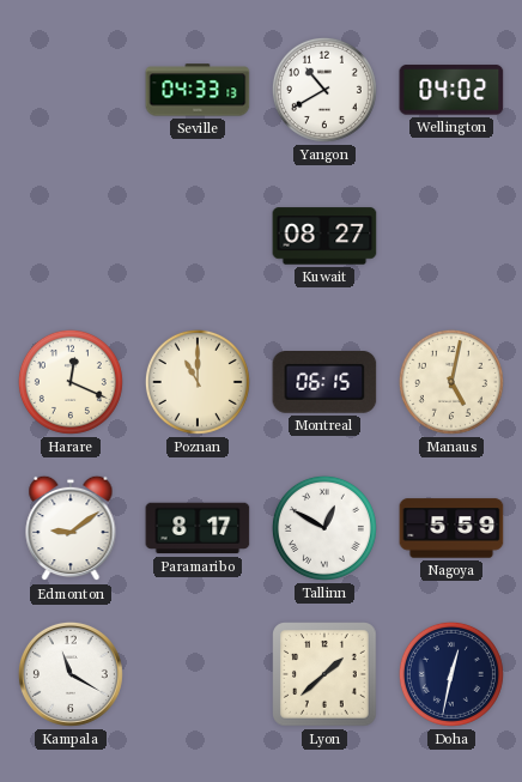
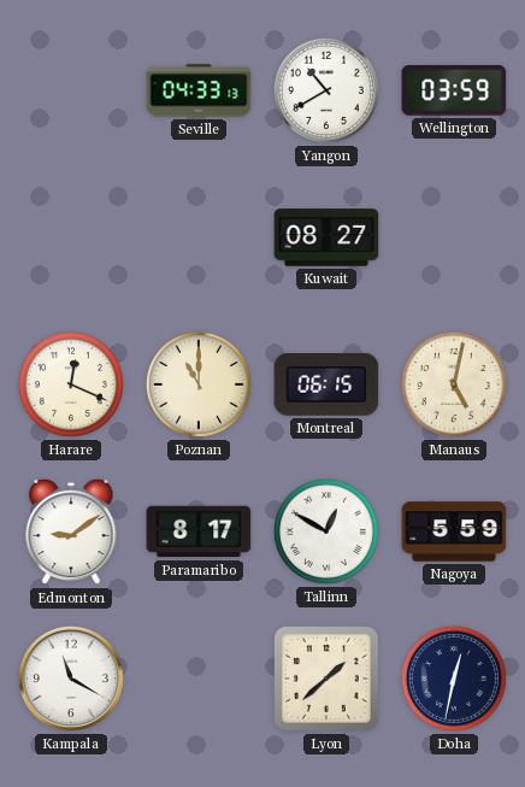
Wellington: 04:02 -> 03:59 (454, 90)
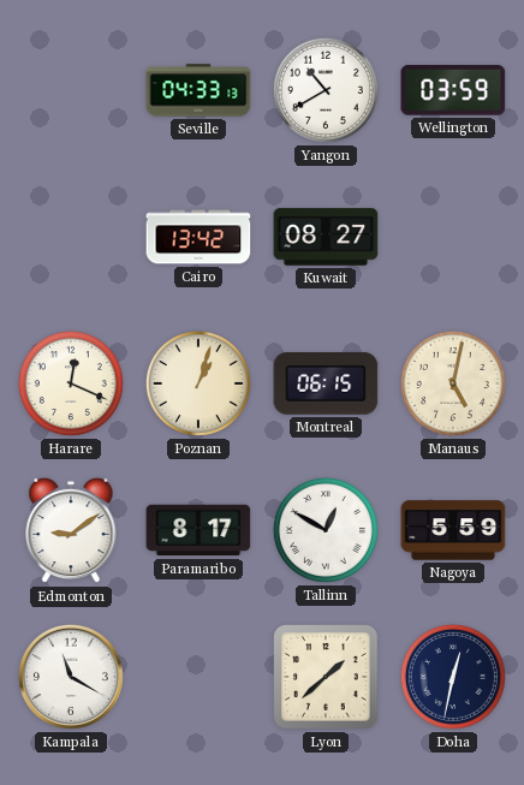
Cairo: none -> 13:42 (198, 237)
Poznan: 11:00 -> 1:03 (198, 383)
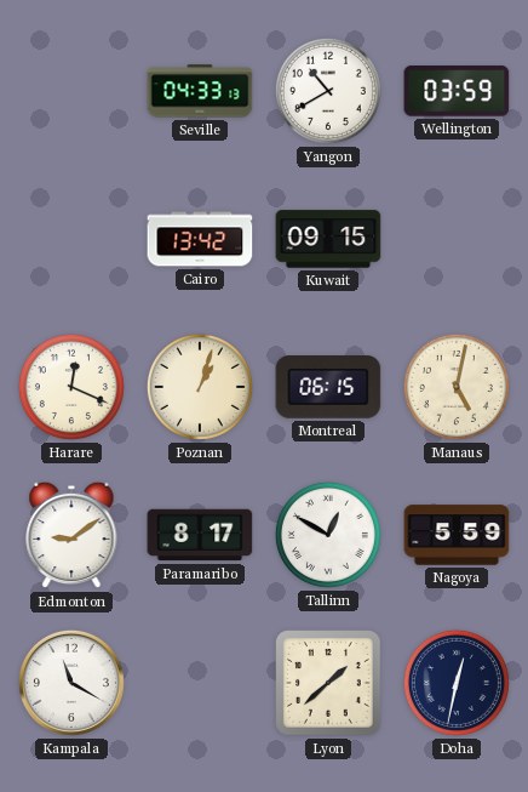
Kuwait: 08:27 -> 09:15 (328, 239)
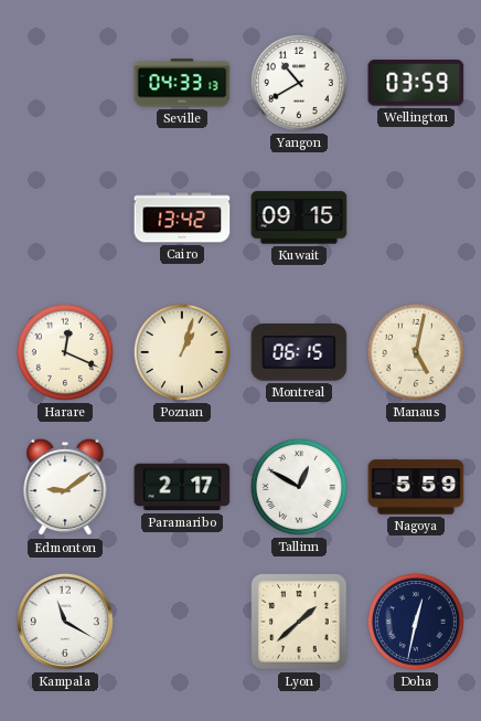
Paramaribo: 8:17 -> 2:17 (182, 487)
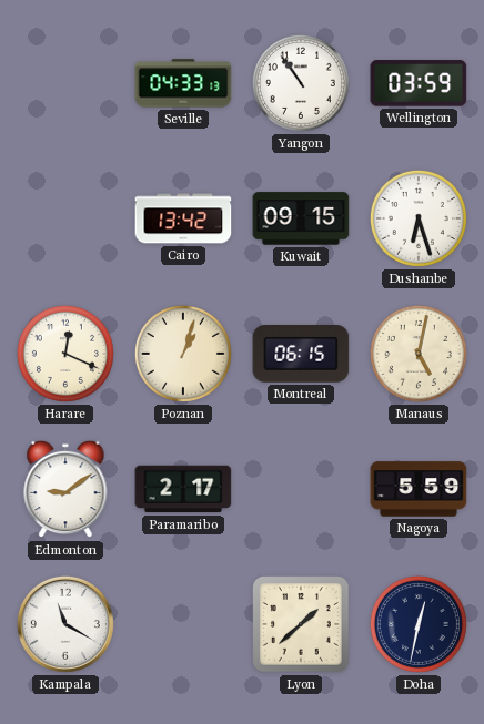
Yangon: 10:40 -> 10:54 (301, 83)
Dushanbe: none -> 6:27 (419, 218)
Tallinn: 12:50 -> none (299, 487)
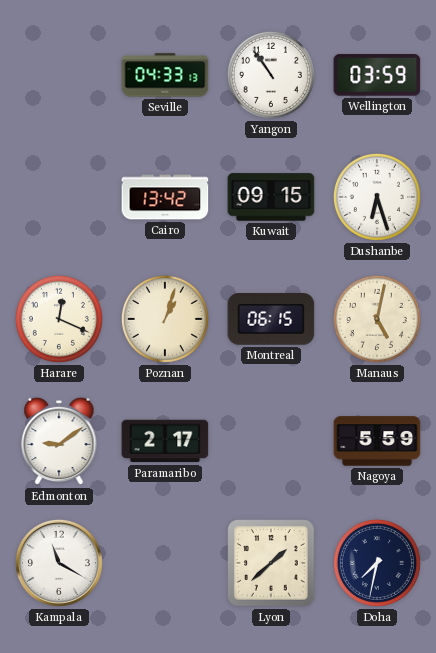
Doha: 12:32 -> 7:32 (377, 563)
